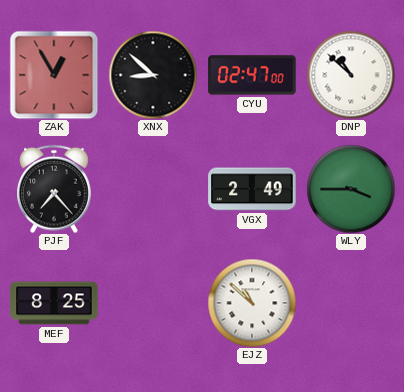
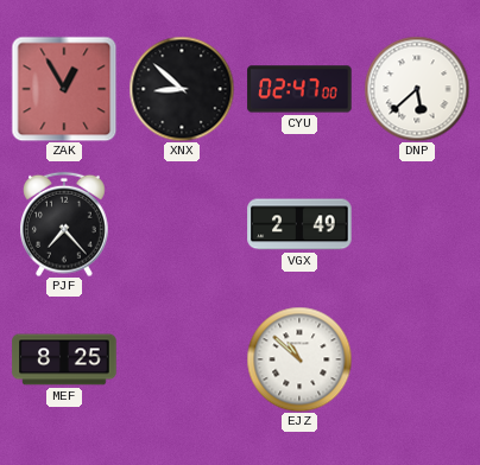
DNP: 10:52 -> 5:38 (417, 89)
WLY: 3:45 -> none (351, 189)
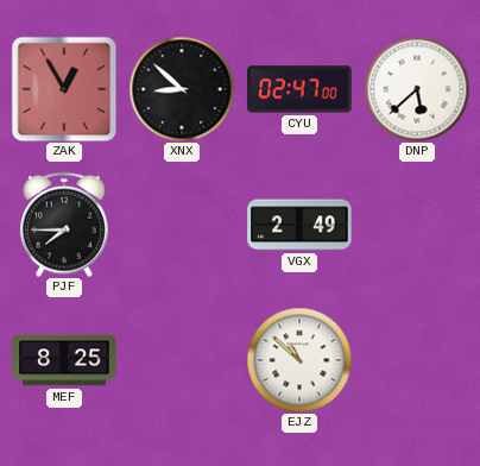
PJF: 7:23 -> 7:45 (65, 225)
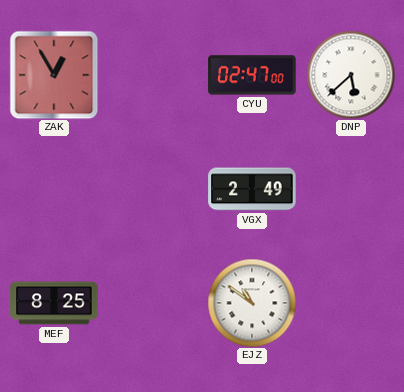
XNX: 8:52 -> none (182, 89)
PJF: 7:45 -> none (65, 225)
EJZ: 10:52 -> 10:51 (252, 303)
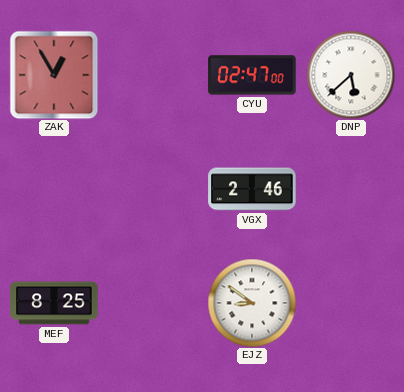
VGX: 2:49 -> 2:46 (252, 189)
EJZ: 10:51 -> 8:51 (252, 303)
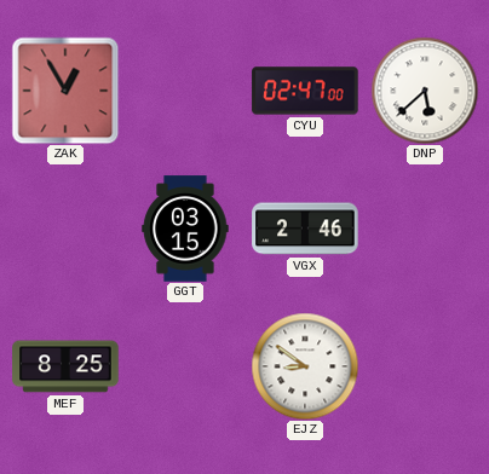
GGT: none -> 03:15 (185, 229)
